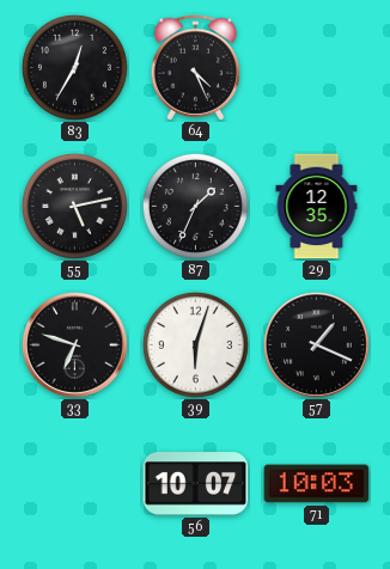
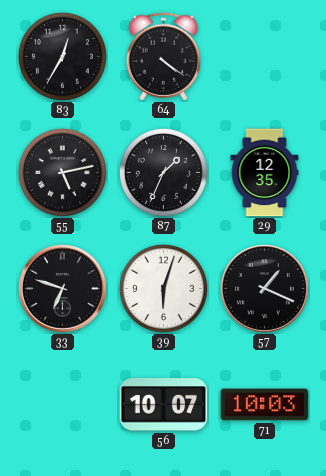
64: 4:26 -> 4:21 (164, 57)
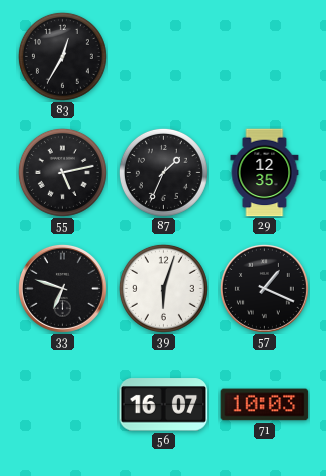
64: 4:21 -> none (164, 57)
56: 10:07 -> 16:07 (164, 405)
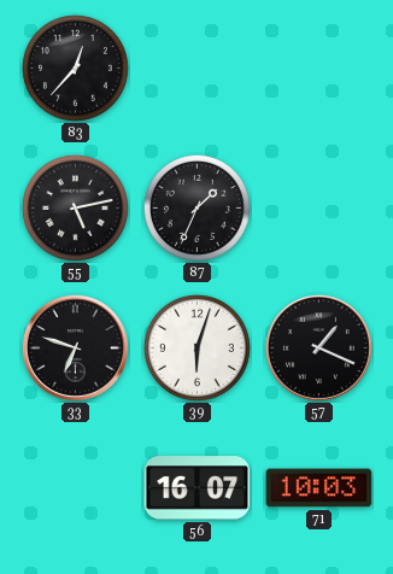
83: 12:35 -> 12:37 (75, 68)
29: 12:35 -> none (265, 173)
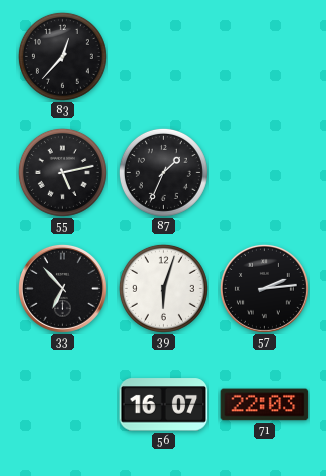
33: 6:48 -> 6:53 (62, 288)
57: 1:19 -> 2:14 (264, 288)
71: 10:03 -> 22:03 (265, 405)
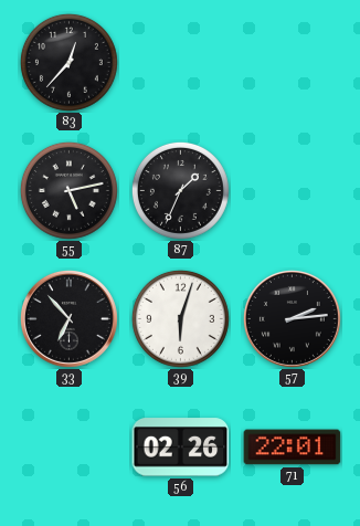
56: 16:07 -> 02:26 (181, 448)
71: 22:03 -> 22:01 (293, 448)
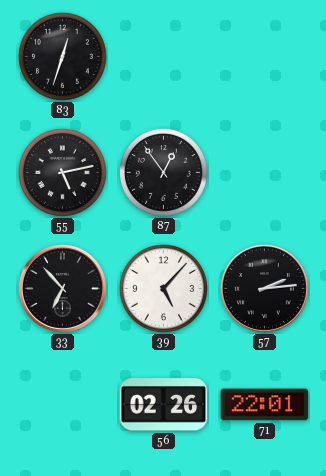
83: 12:37 -> 12:33 (62, 56)
87: 1:34 -> 12:54 (163, 172)
39: 6:03 -> 5:07 (163, 288)
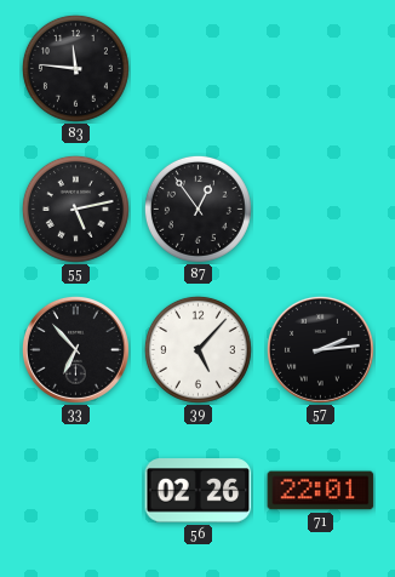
83: 12:33 -> 11:46 (75, 68)
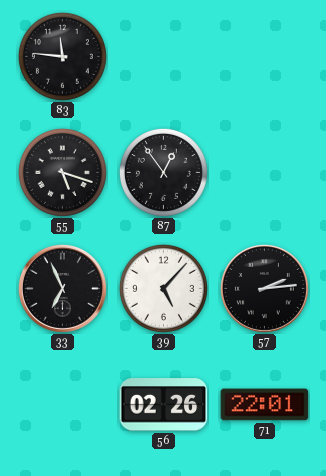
55: 5:13 -> 5:18 (62, 172)
33: 6:53 -> 6:56 (62, 288)
